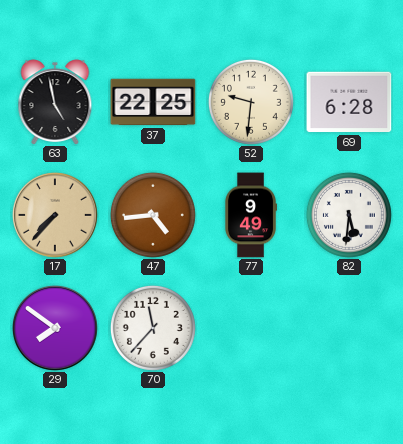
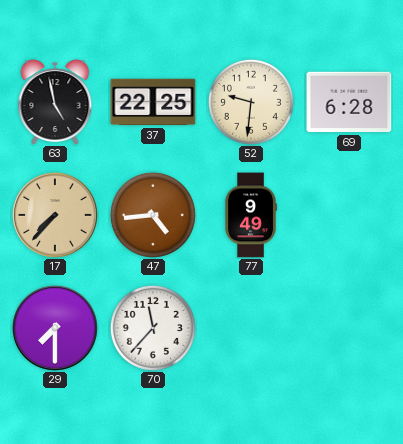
82: 5:31 -> none (349, 215)
29: 7:51 -> 7:30 (55, 328)
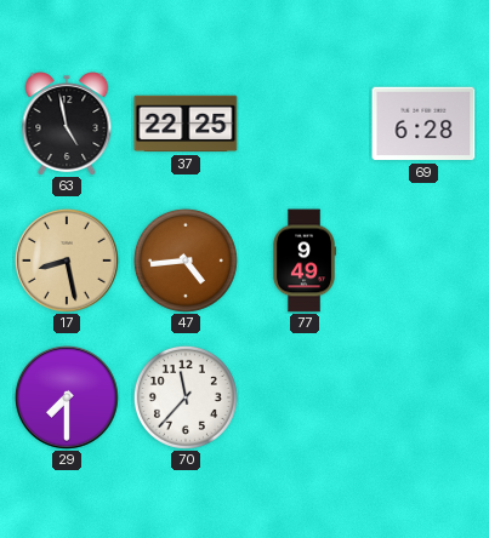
52: 9:31 -> none (251, 102)
17: 7:37 -> 8:28 (67, 261)
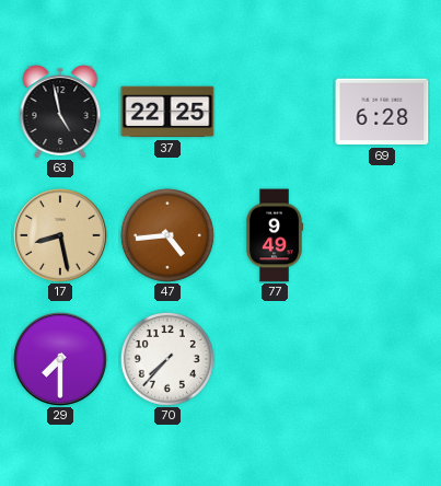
70: 11:37 -> 7:37 (167, 359)
